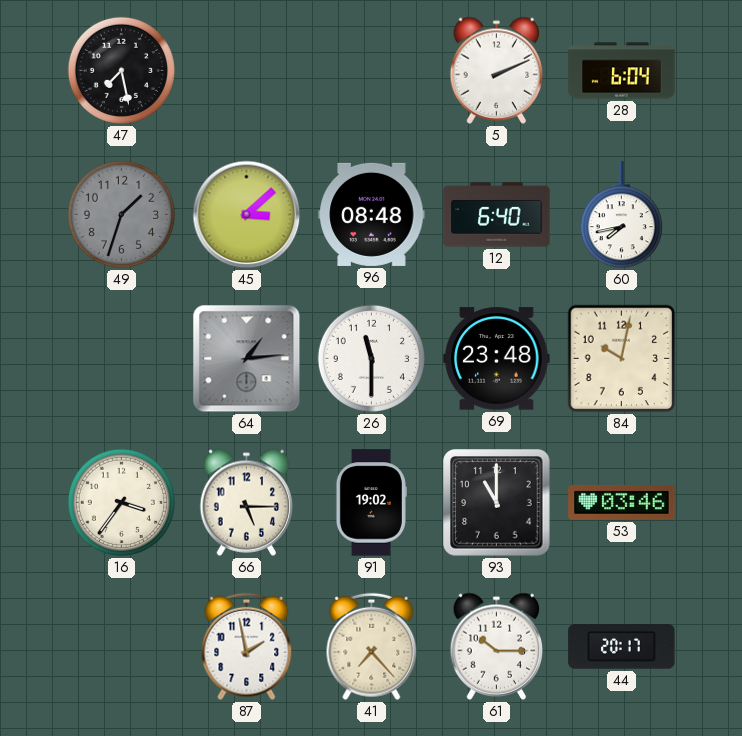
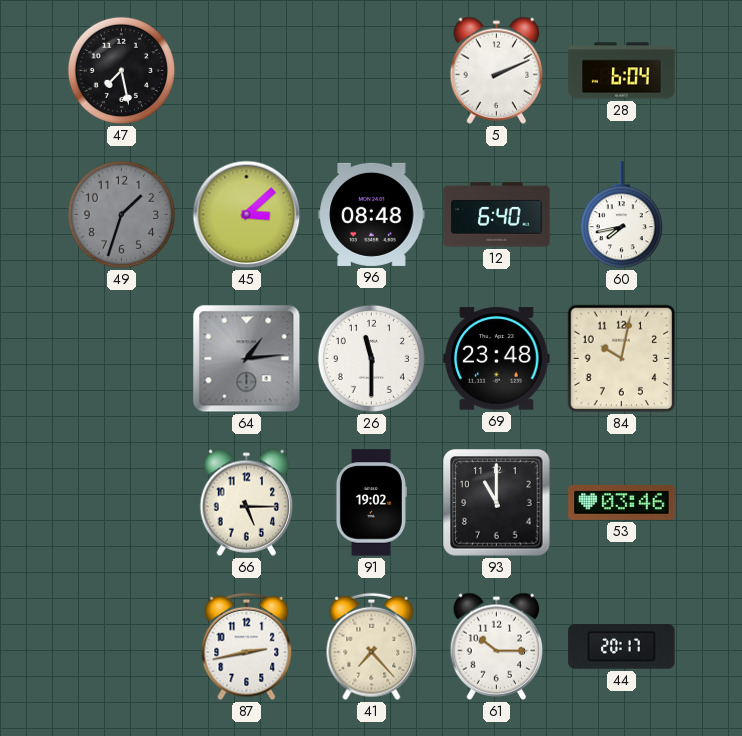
16: 3:36 -> none (121, 502)
87: 1:58 -> 2:43 (247, 647)
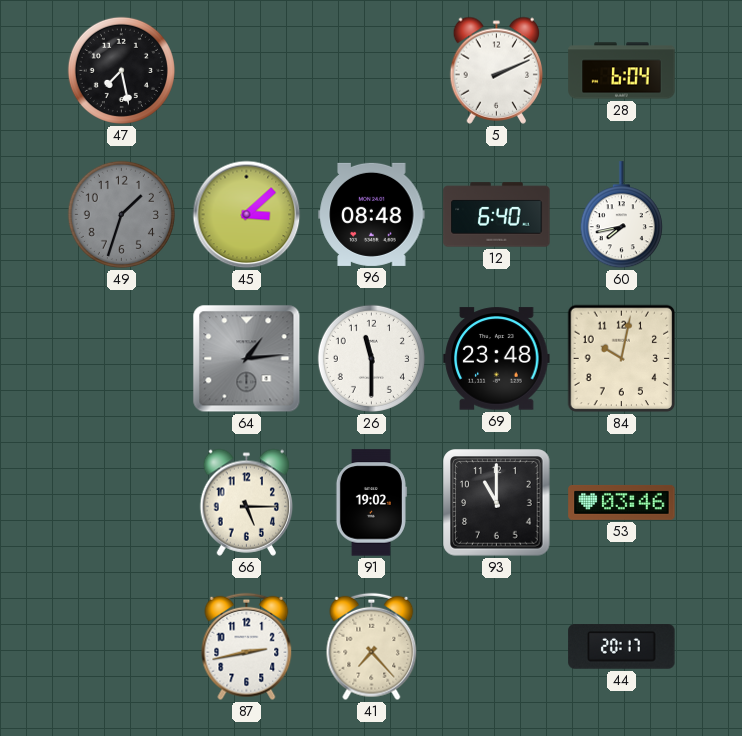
61: 10:15 -> none (497, 646)
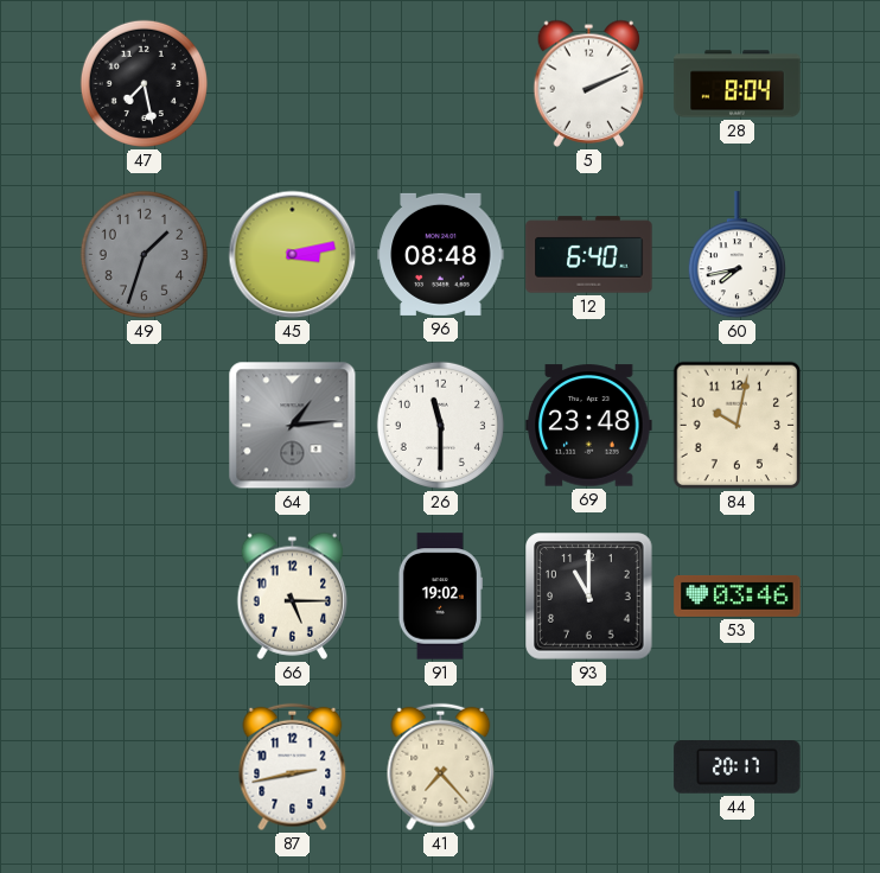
28: 6:04 -> 8:04 (738, 84)
45: 3:08 -> 3:13 (293, 255)
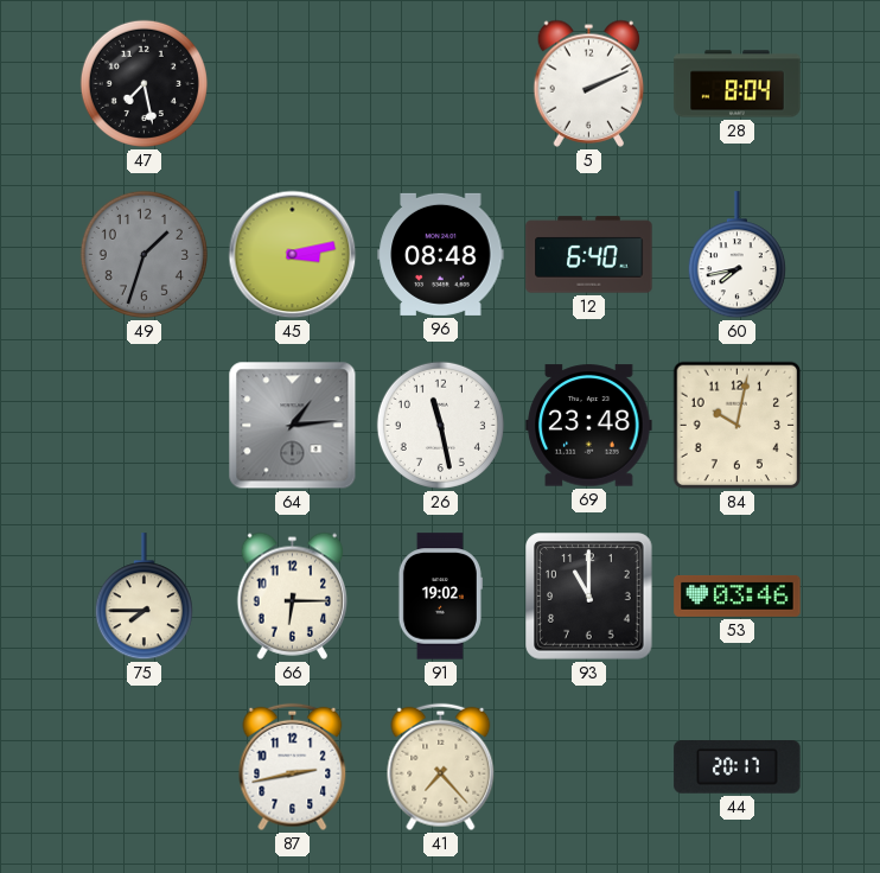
26: 11:30 -> 11:28 (440, 425)
75: none -> 7:45 (144, 597)
66: 5:15 -> 6:15 (293, 595)
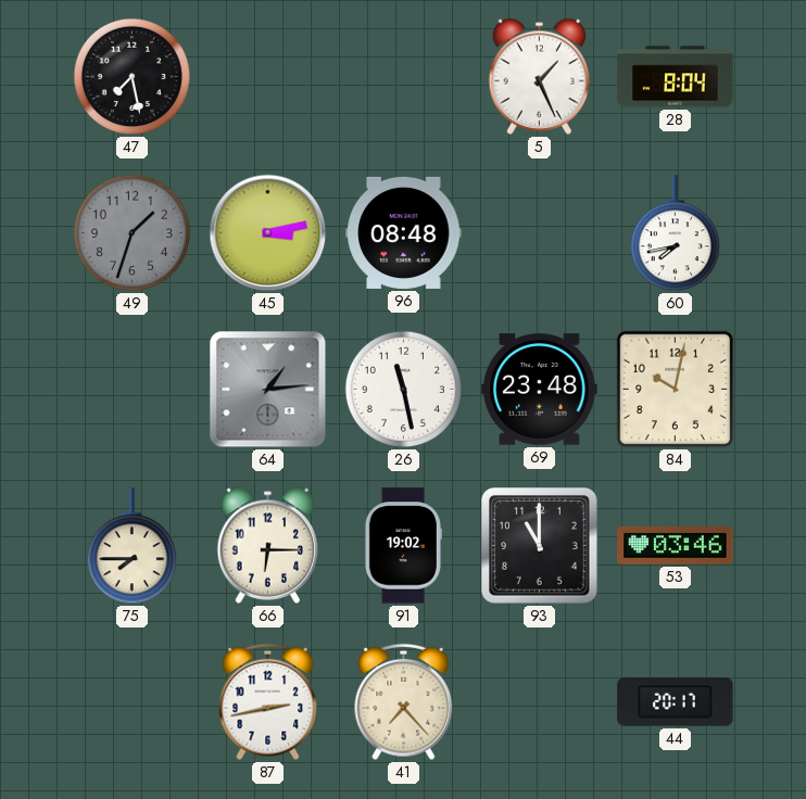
5: 2:11 -> 1:26 (540, 76)
12: 6:40 -> none (589, 255)
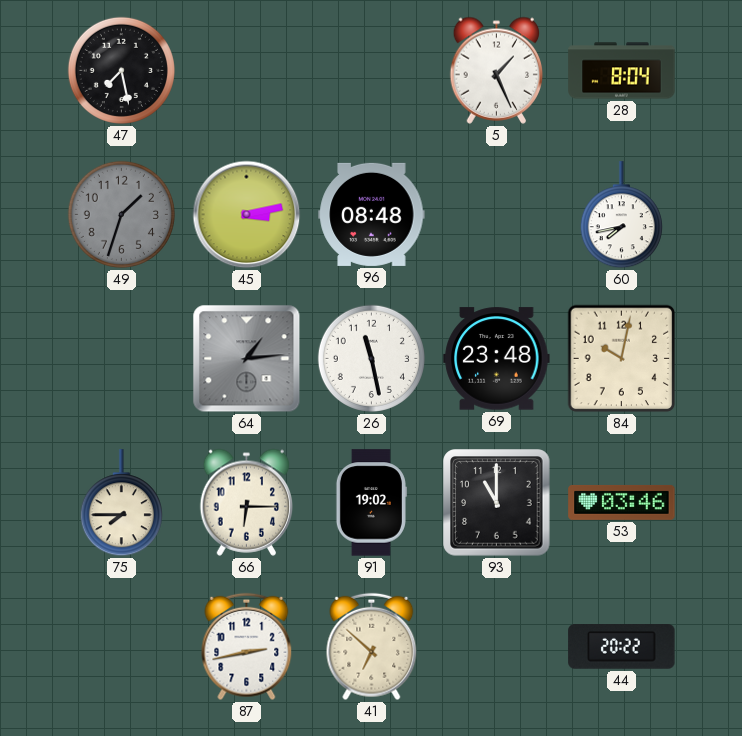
41: 7:23 -> 6:52 (372, 647)
44: 20:17 -> 20:22 (622, 647)
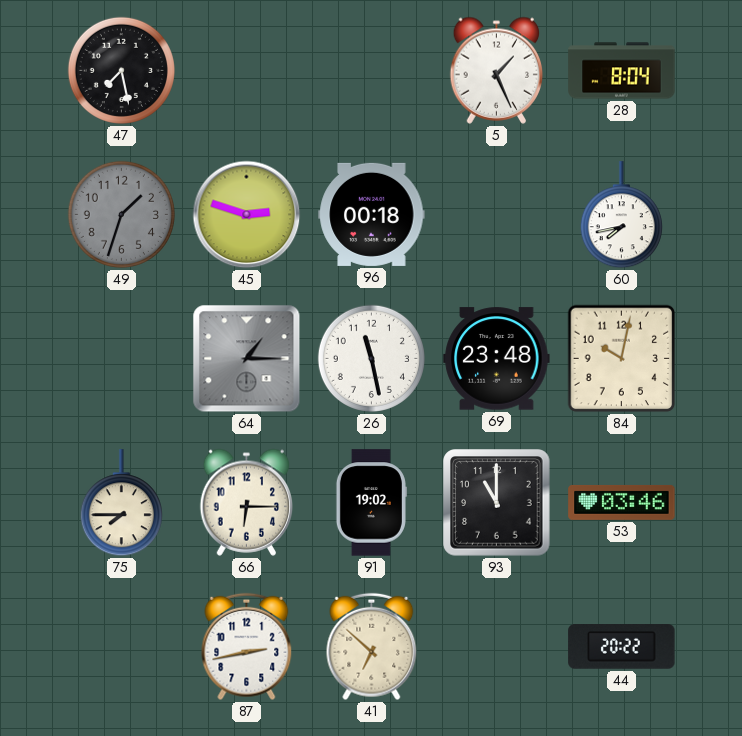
45: 3:13 -> 2:48 (247, 215)
96: 08:48 -> 00:18 (372, 214)
64: 1:14 -> 1:15 (247, 359)
